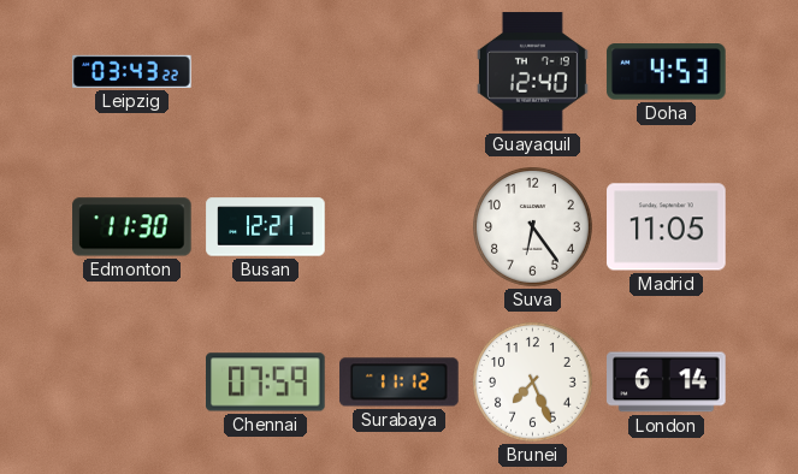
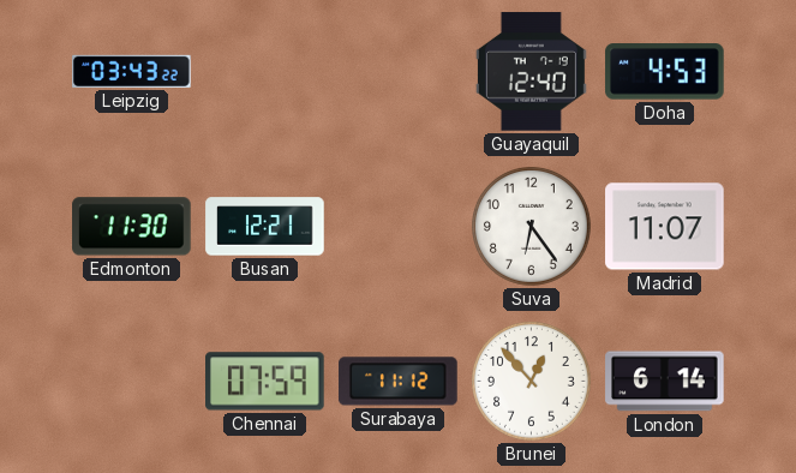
Madrid: 11:05 -> 11:07 (665, 227)
Brunei: 7:26 -> 12:53 (532, 382)
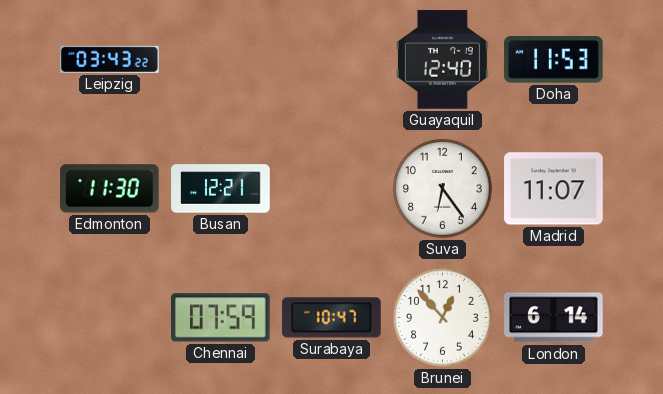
Doha: 4:53 -> 11:53 (554, 60)
Surabaya: 11:12 -> 10:47 (332, 318)
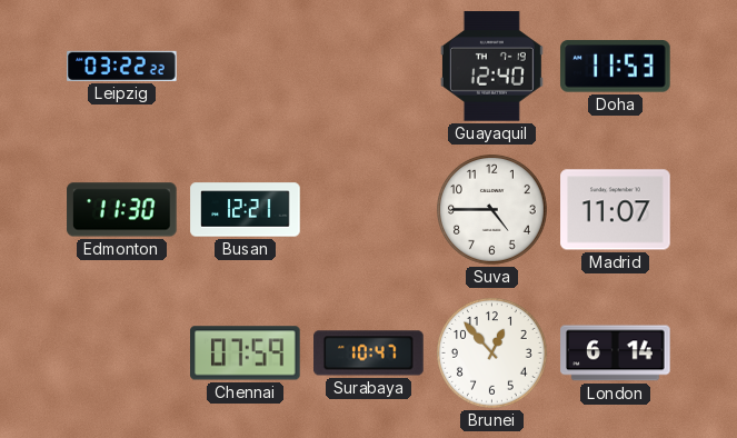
Leipzig: 03:43 -> 03:22 (122, 66)
Suva: 6:24 -> 4:45 (492, 210)
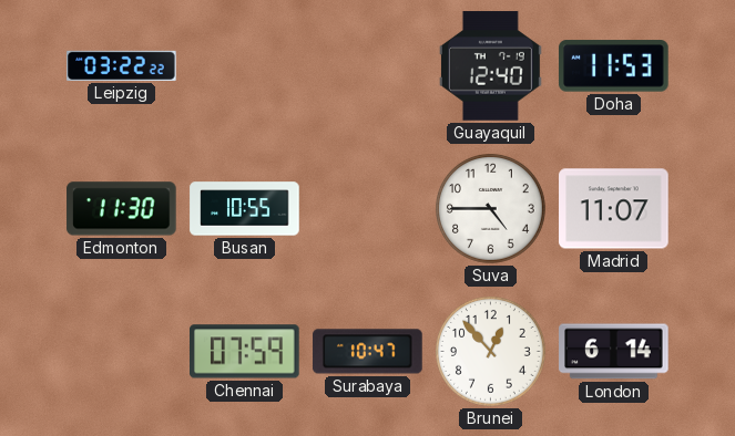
Busan: 12:21 -> 10:55 (245, 209)
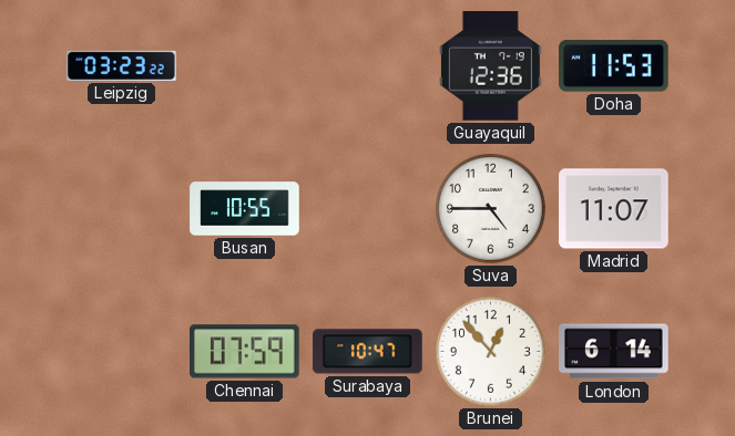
Leipzig: 03:22 -> 03:23 (122, 65)
Guayaquil: 12:40 -> 12:36 (490, 66)
Edmonton: 11:30 -> none (122, 209)
